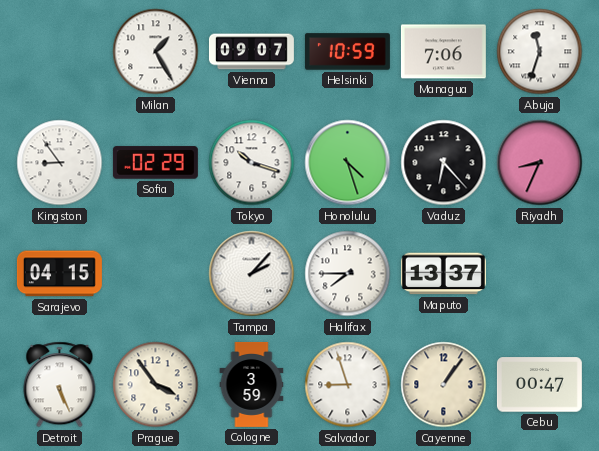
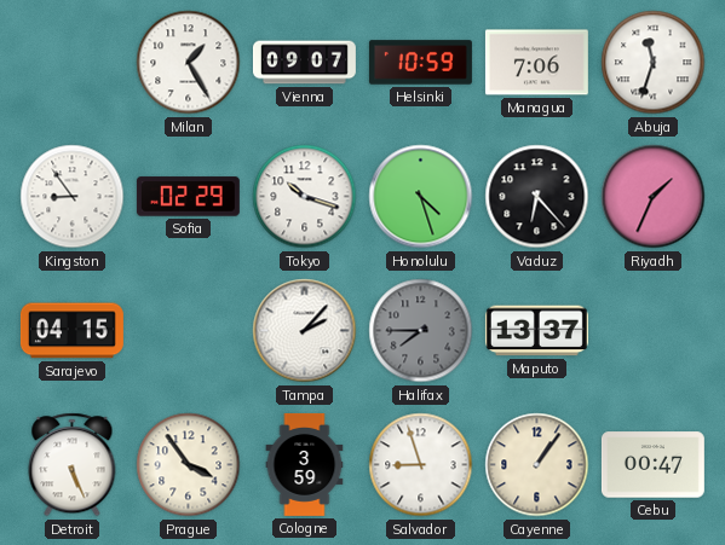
Riyadh: 8:34 -> 1:34 (654, 197)
Halifax dial: white -> grey (421, 331)
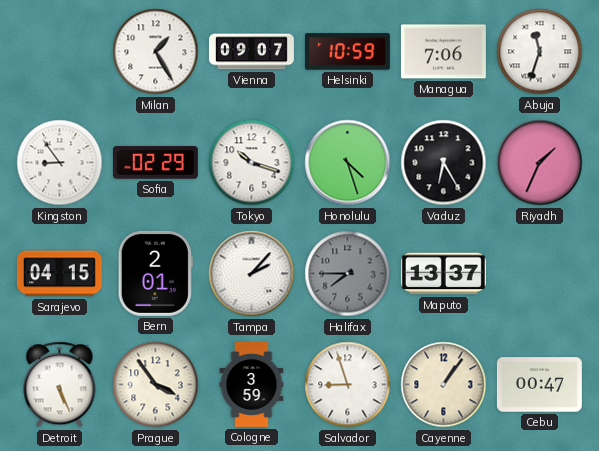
Vaduz: 6:23 -> 6:25 (444, 163)
Bern: none -> 2:01 (155, 273)
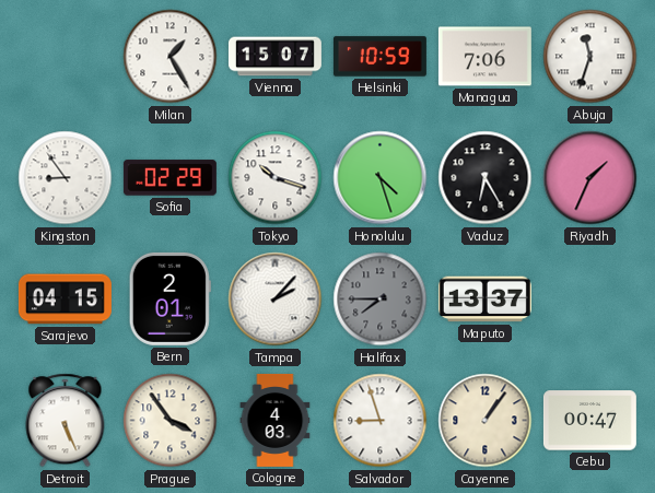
Vienna: 09:07 -> 15:07 (274, 57)
Cologne: 3:59 -> 4:03 (276, 420)
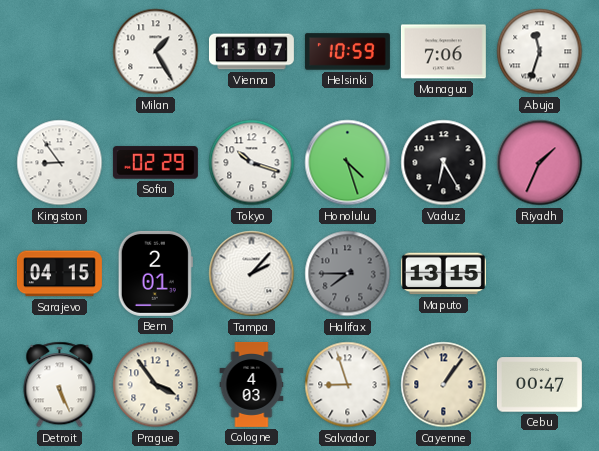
Maputo: 13:37 -> 13:15 (443, 274)
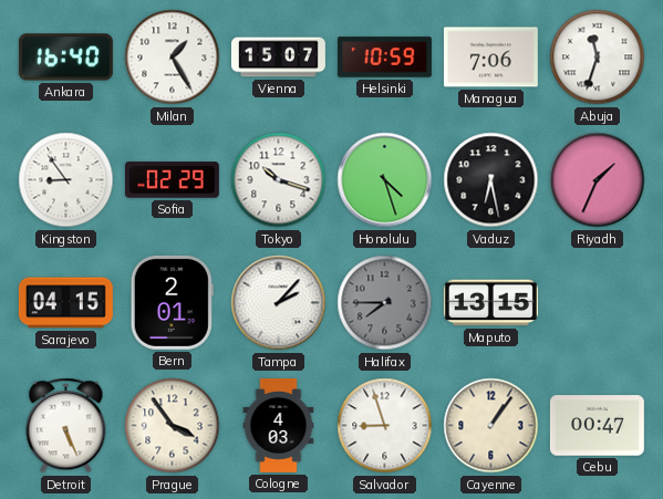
Ankara: none -> 16:40 (65, 58)
Vaduz: 6:25 -> 6:28 (491, 180)
